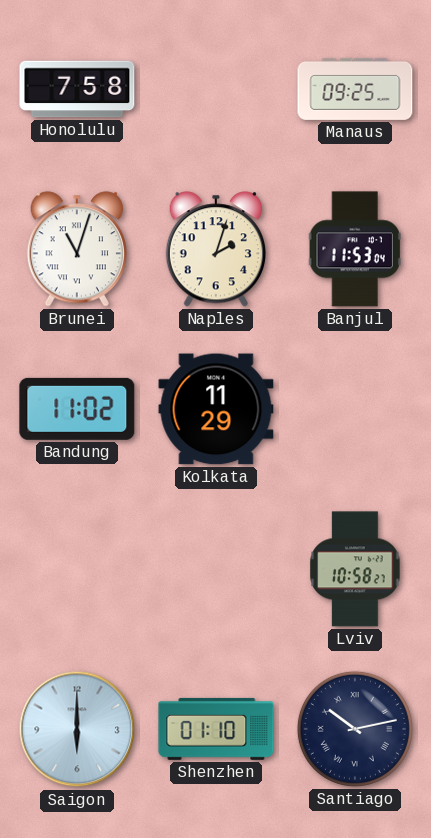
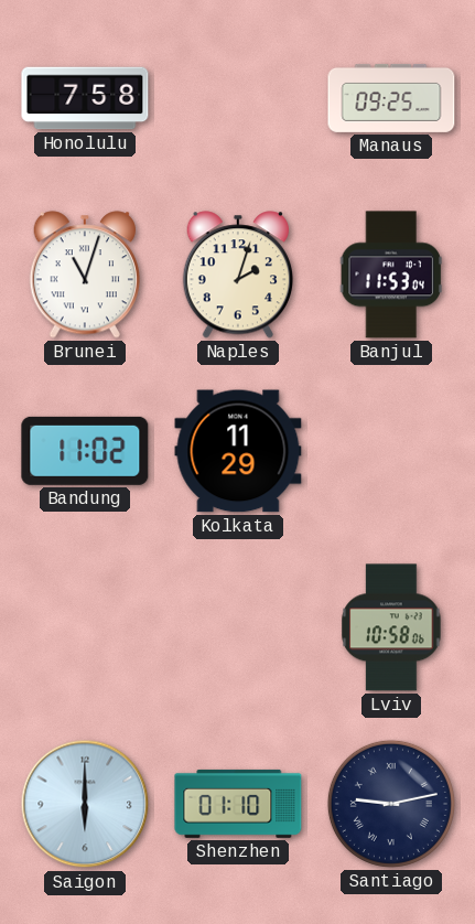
Lviv: 10:58:27 -> 10:58:06 (391, 627)
Santiago: 10:13 -> 9:13 (391, 804)
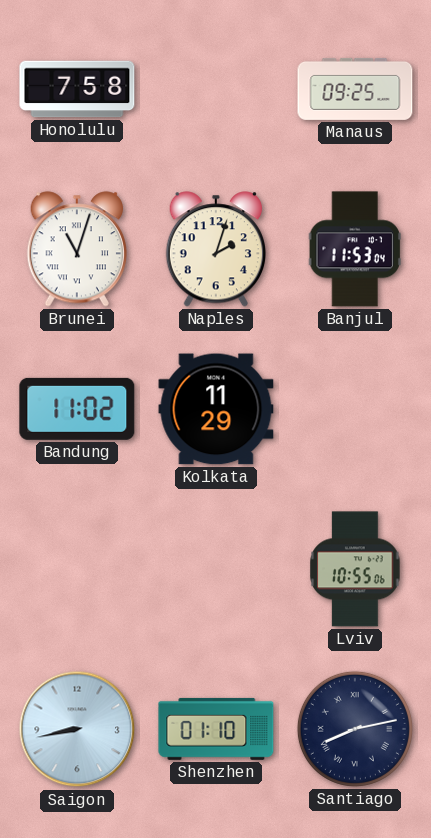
Lviv: 10:58 -> 10:55 (355, 569)
Saigon: 6:00 -> 8:43 (77, 729)
Santiago: 9:13 -> 8:13 (355, 729)
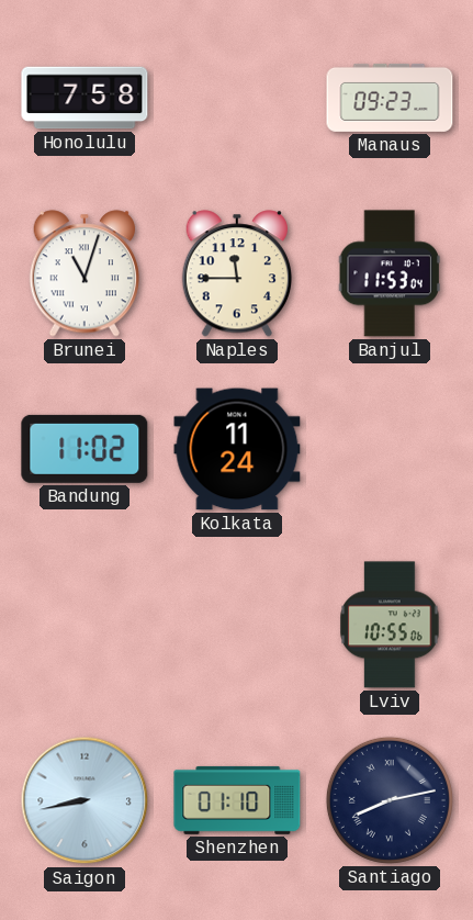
Manaus: 09:25 -> 09:23 (390, 98)
Naples: 2:03 -> 11:45 (236, 273)
Kolkata: 11:29 -> 11:24 (237, 449)
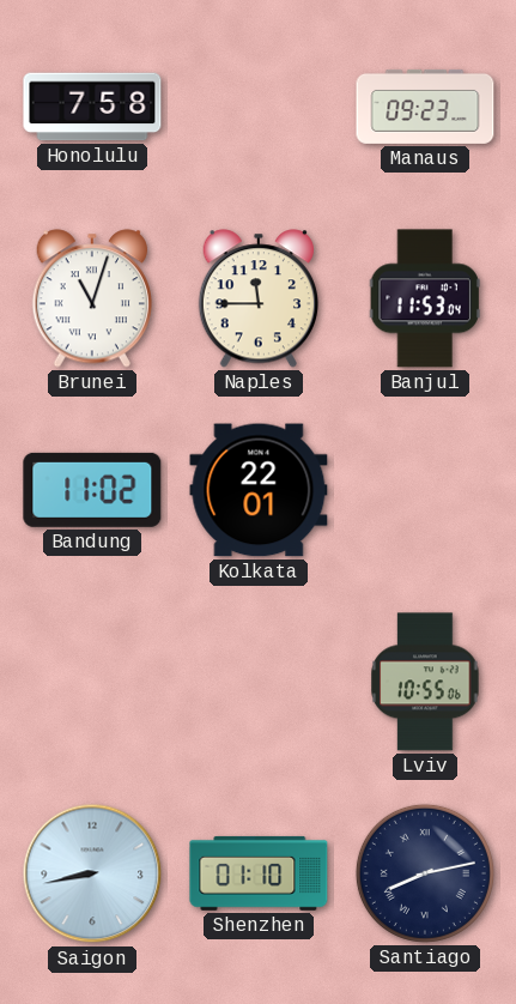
Kolkata: 11:24 -> 22:01 (259, 490)
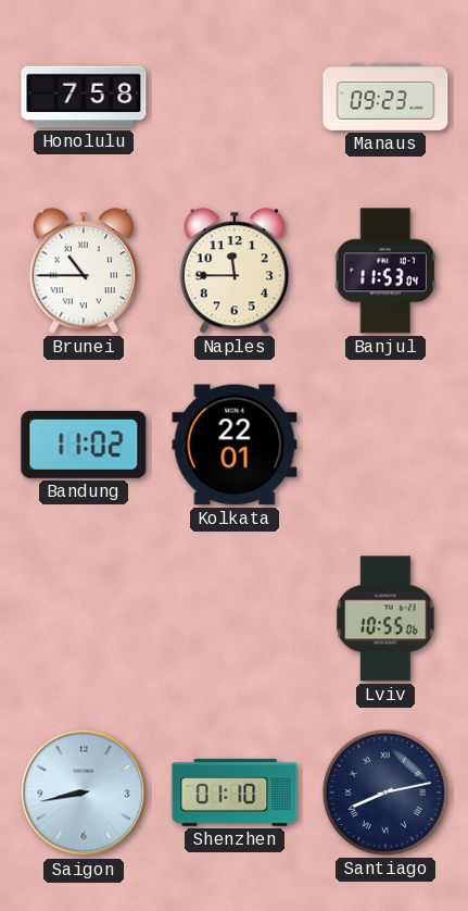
Brunei: 11:03 -> 10:45 (83, 271)
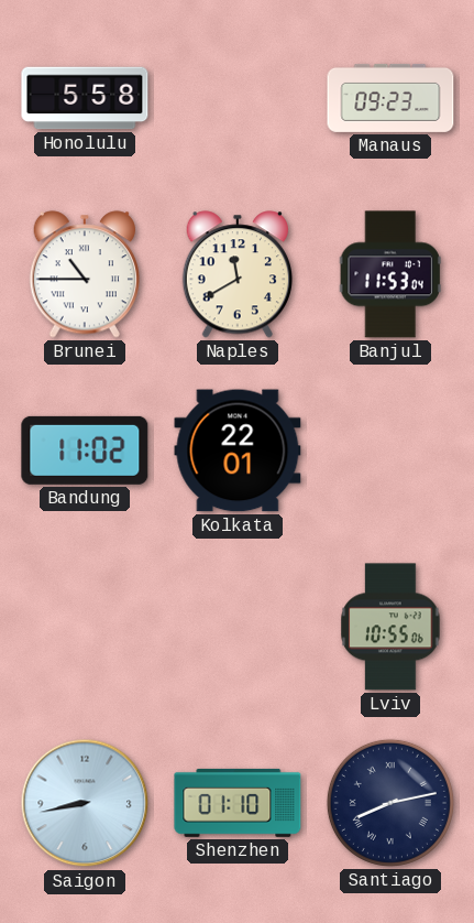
Honolulu: 7:58 -> 5:58 (85, 98)
Naples: 11:45 -> 11:40 (236, 274)
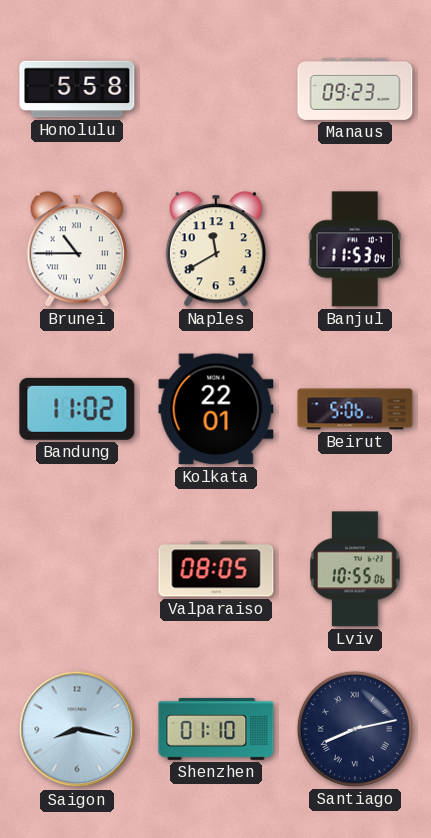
Beirut: none -> 5:06 (355, 409)
Valparaiso: none -> 08:05 (216, 569)
Saigon: 8:43 -> 8:17 (77, 729)
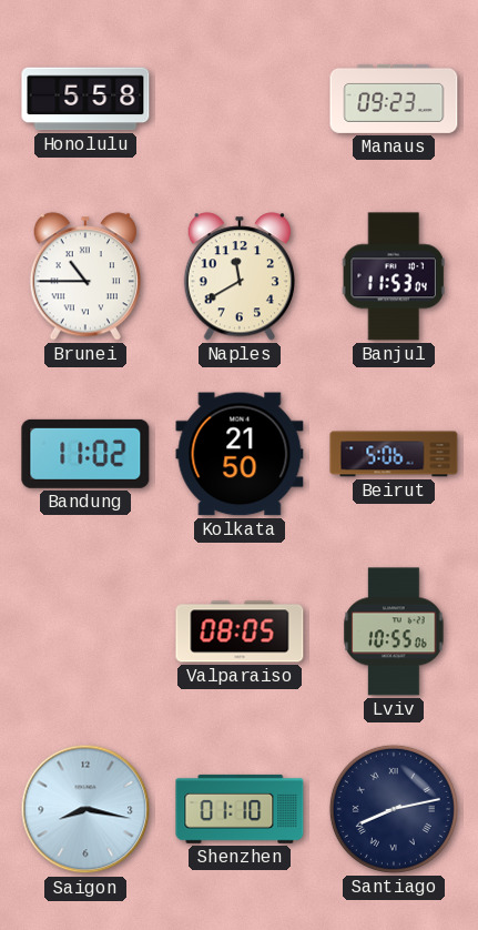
Kolkata: 22:01 -> 21:50 (240, 454)
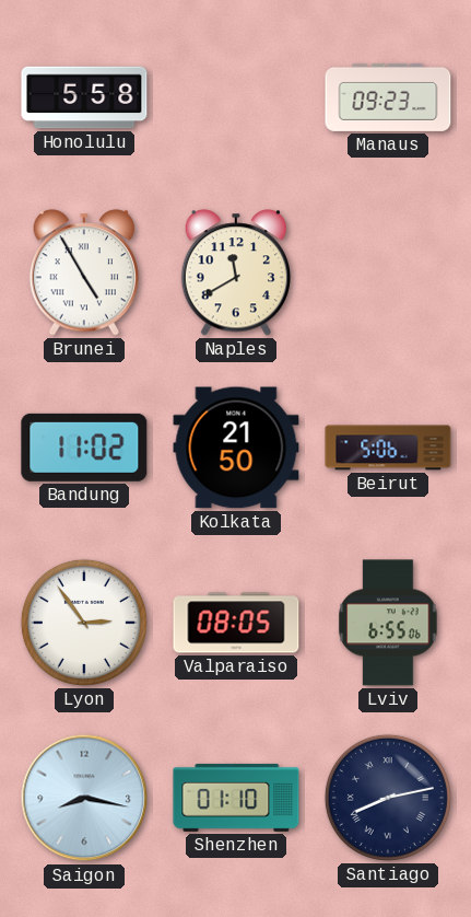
Brunei: 10:45 -> 4:55 (83, 272)
Banjul: 11:53 -> none (394, 276)
Lyon: none -> 2:54 (84, 623)
Lviv: 10:55 -> 6:55 (388, 623)
